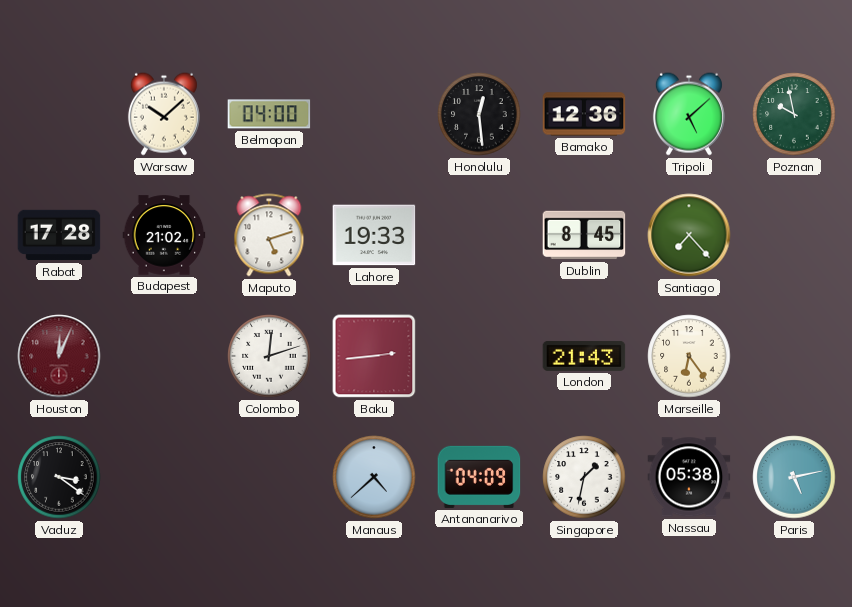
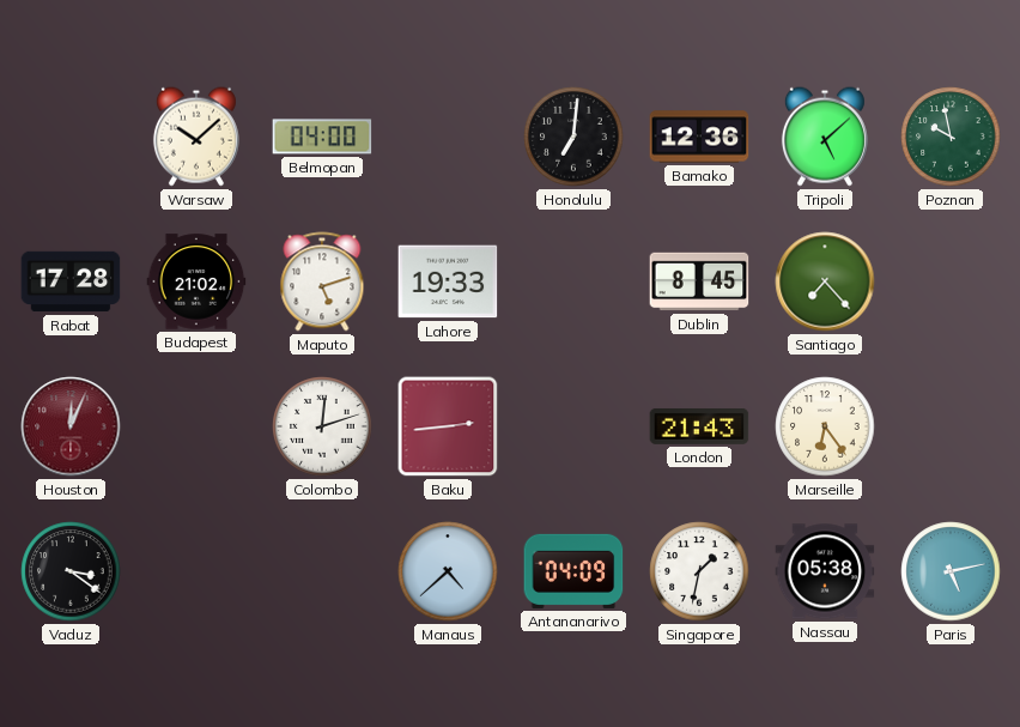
Honolulu: 12:29 -> 7:01 (573, 137)
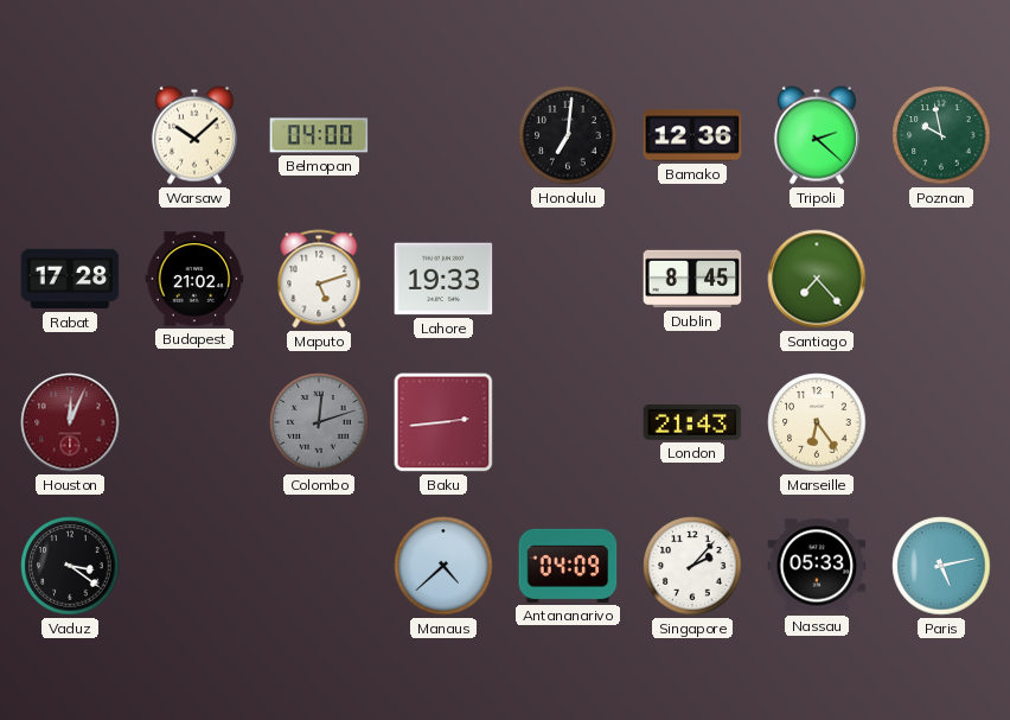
Tripoli: 5:08 -> 2:22 (817, 135)
Colombo dial: white -> grey (319, 422)
Singapore: 1:32 -> 2:07 (692, 566)
Nassau: 05:38 -> 05:33 (817, 566)
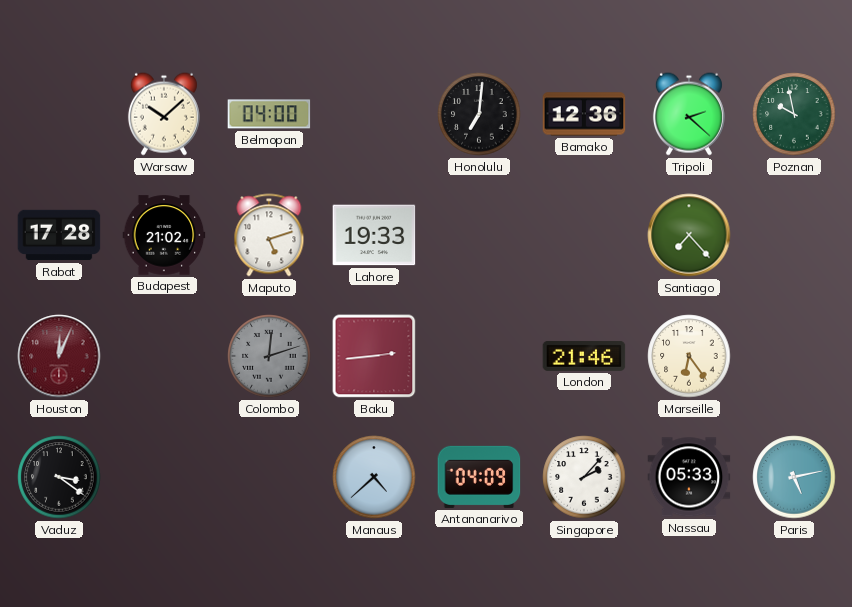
Dublin: 8:45 -> none (692, 279)
London: 21:43 -> 21:46 (584, 356)
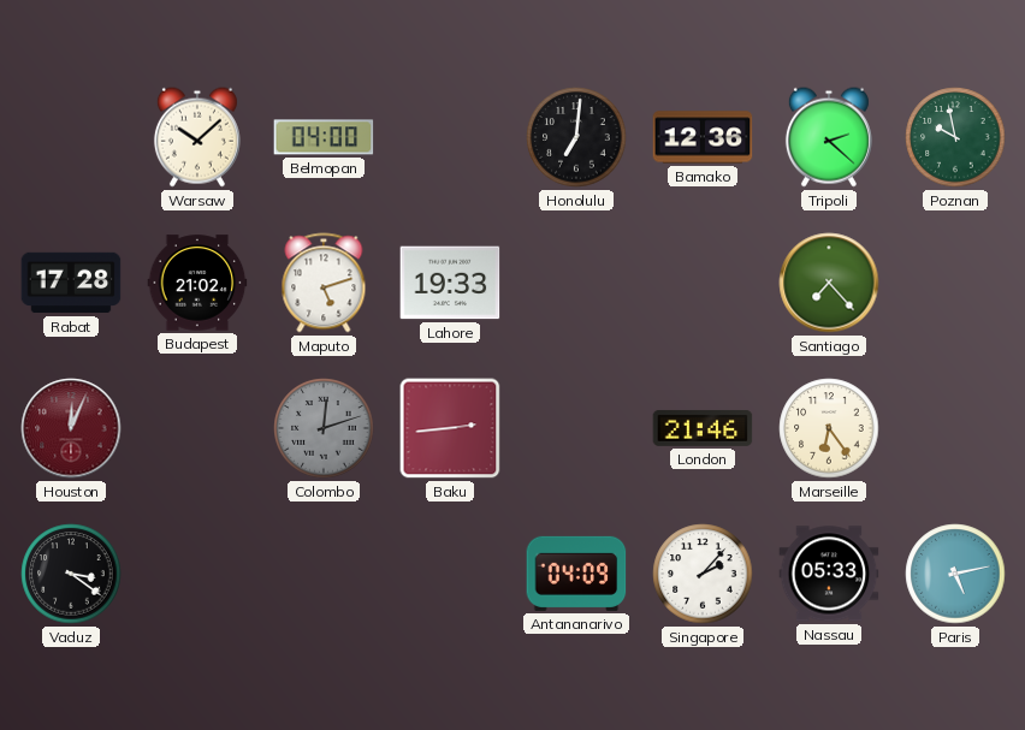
Manaus: 4:38 -> none (374, 477)
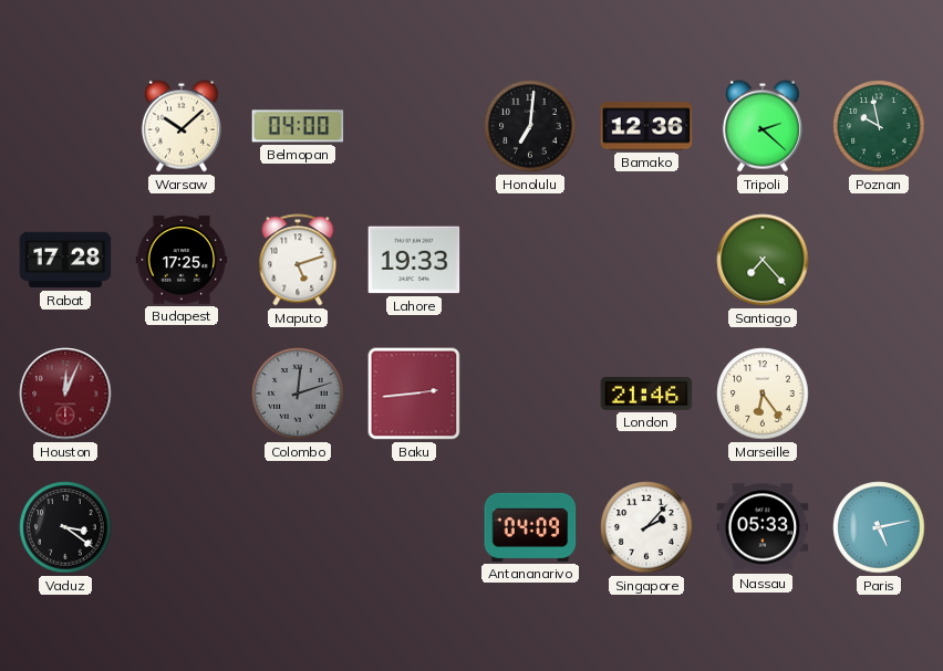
Budapest: 21:02 -> 17:25 (182, 260)
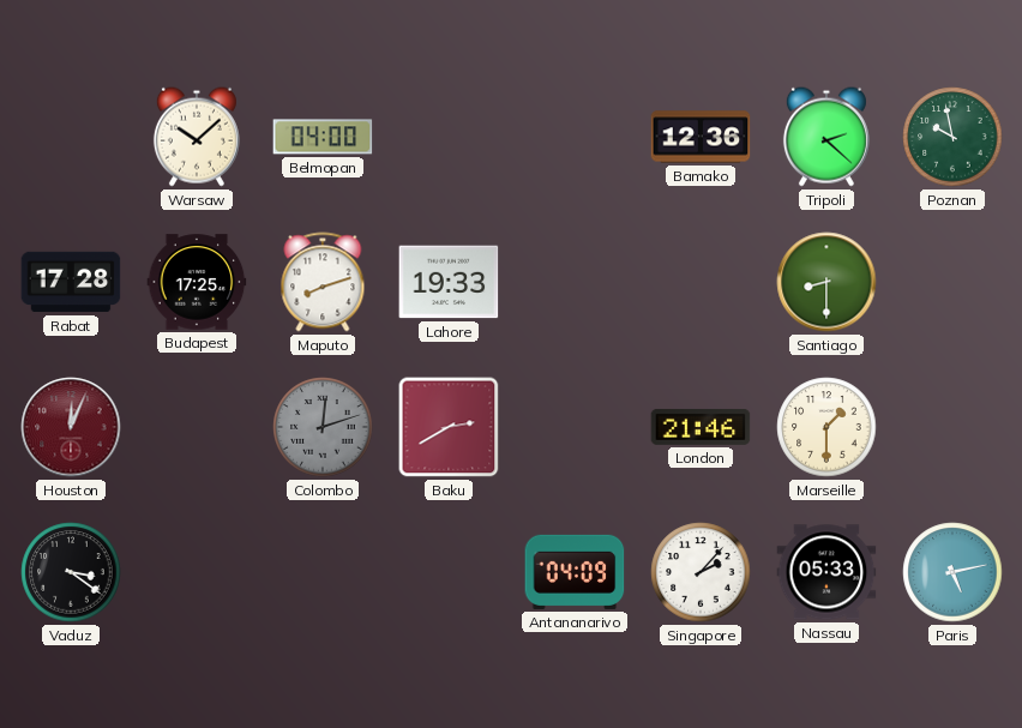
Honolulu: 7:01 -> none (530, 126)
Maputo: 5:12 -> 8:12 (323, 282)
Santiago: 7:23 -> 8:30 (826, 282)
Baku: 2:44 -> 2:40 (449, 427)
Marseille: 6:24 -> 1:30 (826, 427)
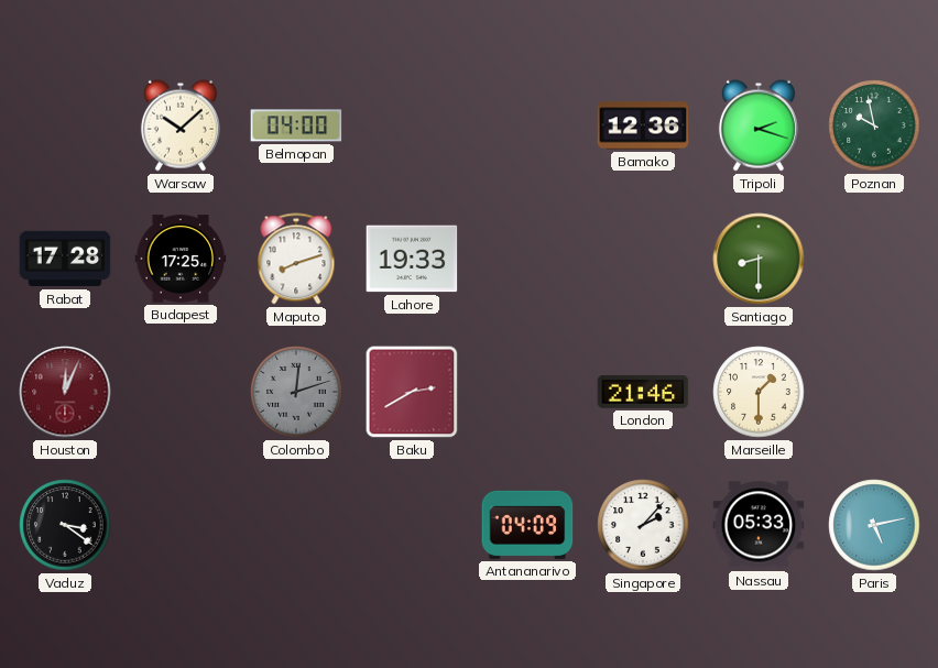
Tripoli: 2:22 -> 2:18 (759, 125)
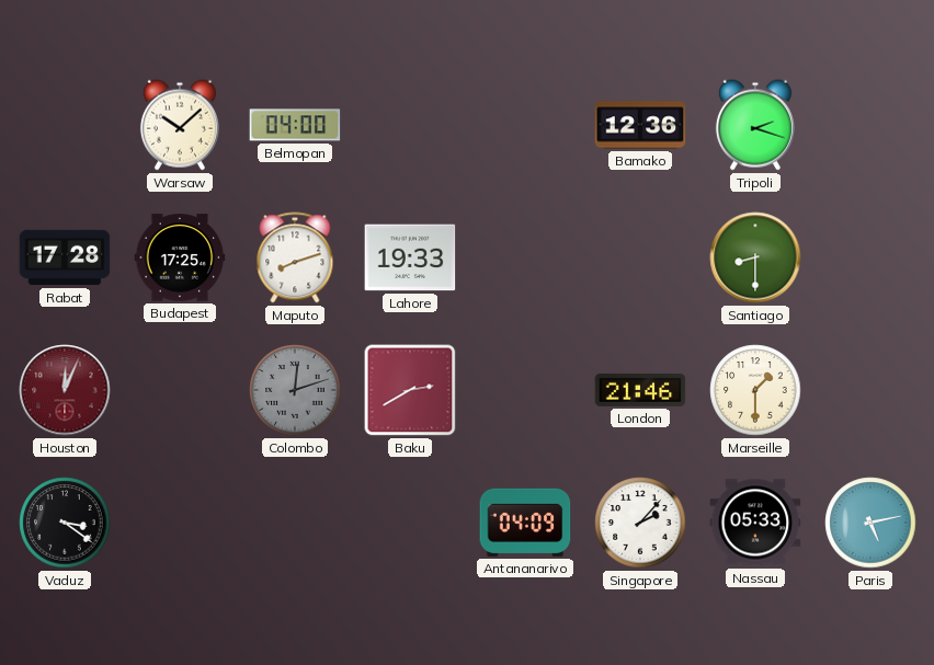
Poznan: 9:58 -> none (874, 125)
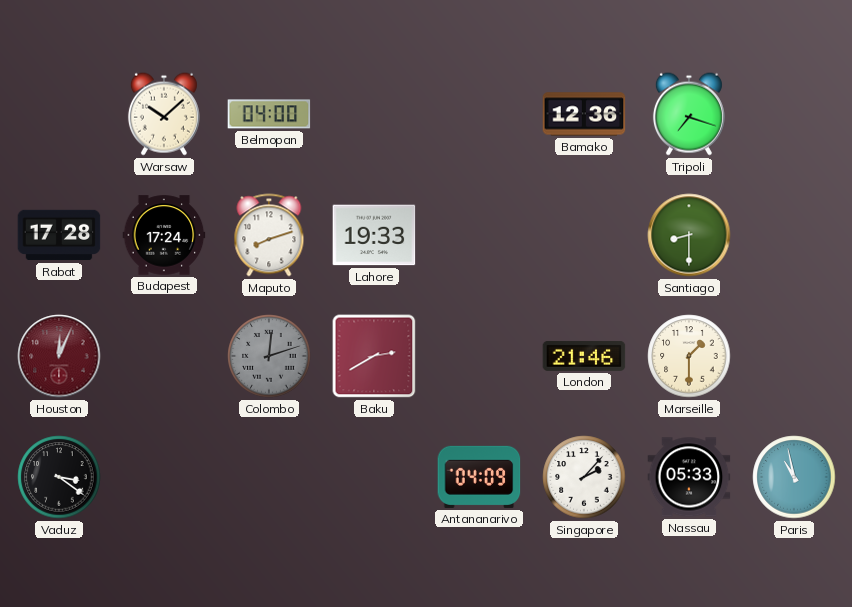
Tripoli: 2:18 -> 7:18 (689, 114)
Budapest: 17:25 -> 17:24 (164, 235)
Paris: 5:13 -> 10:58 (794, 477)
